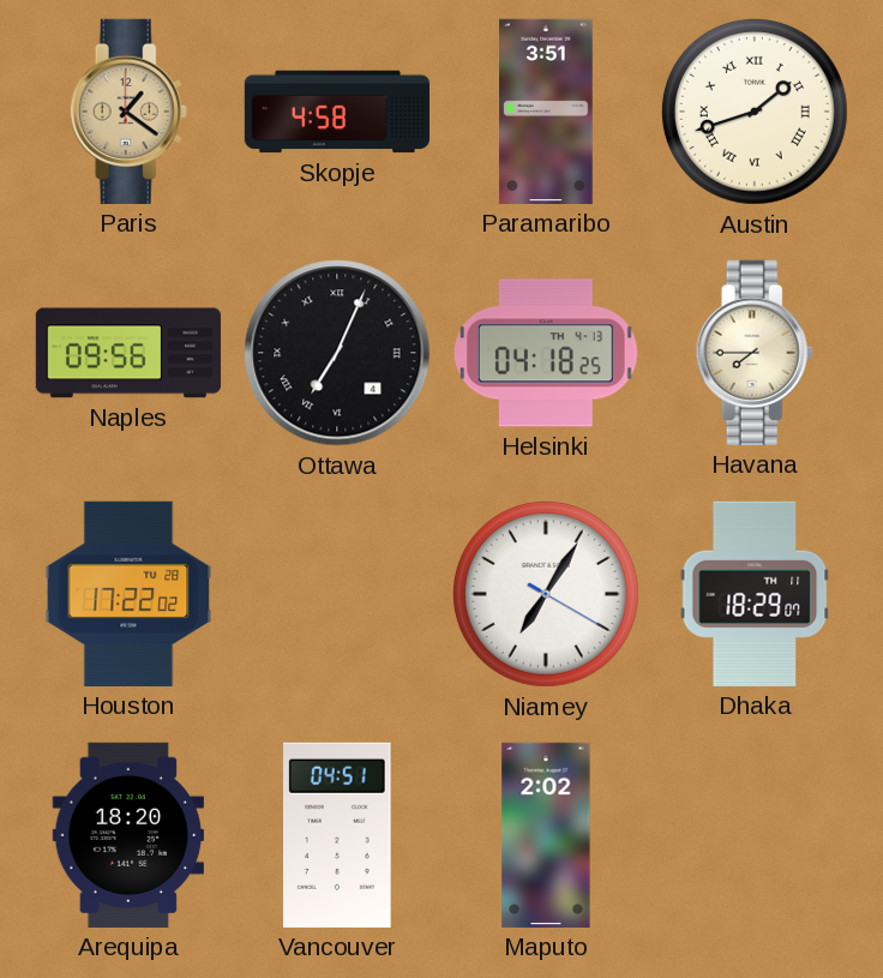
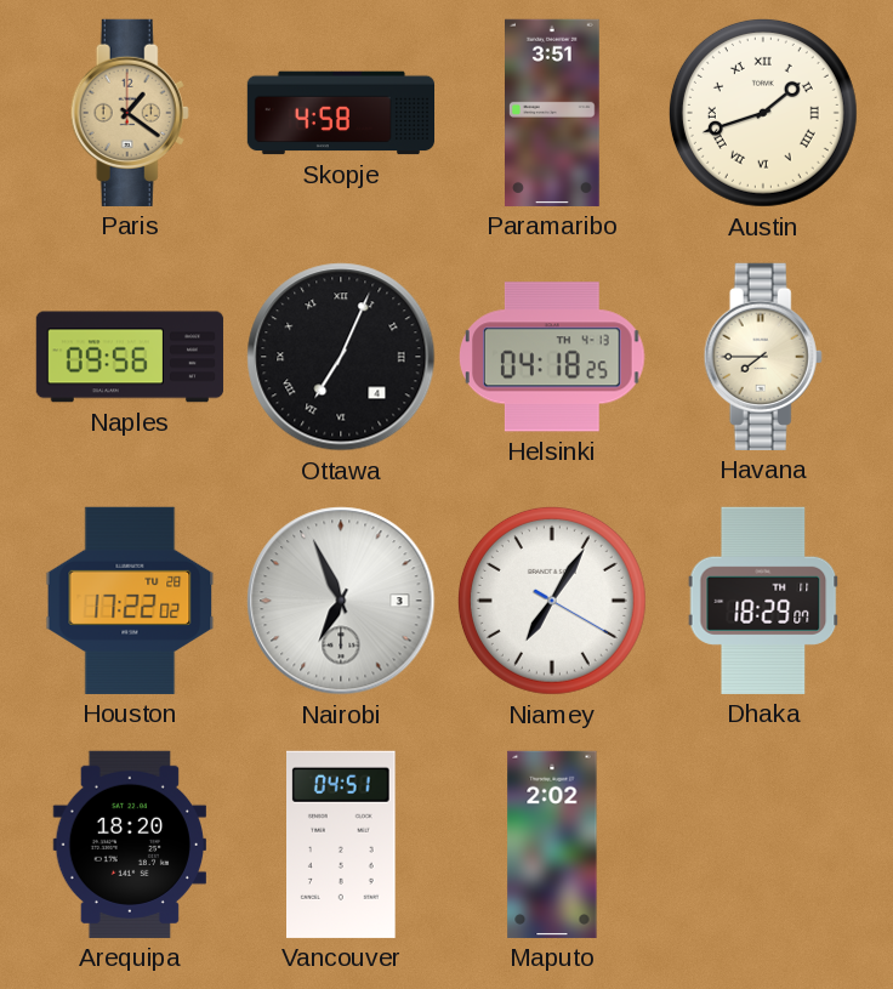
Nairobi: none -> 6:56 (341, 601)
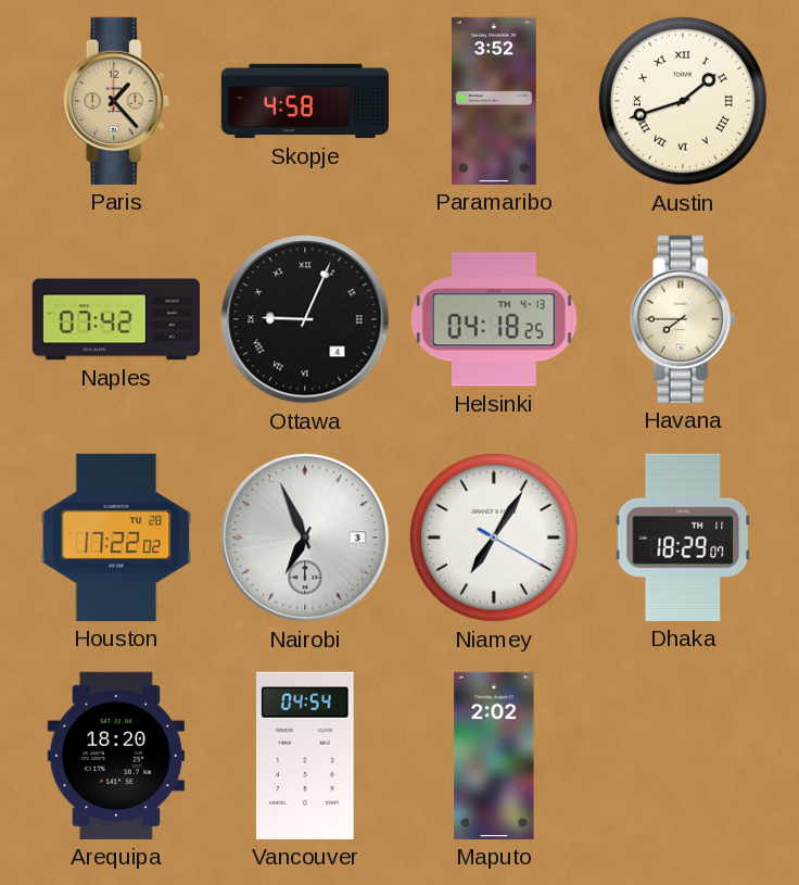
Paris: 1:21 -> 1:23 (116, 101)
Paramaribo: 3:51 -> 3:52 (495, 101)
Naples: 09:56 -> 07:42 (116, 319)
Ottawa: 7:04 -> 9:04 (305, 319)
Vancouver: 04:51 -> 04:54 (306, 756)
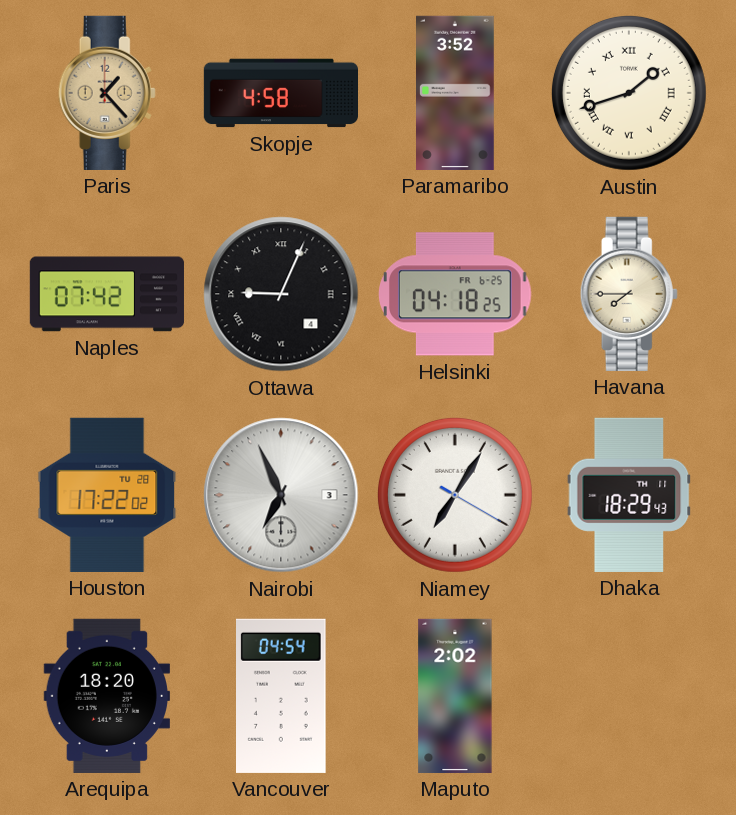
Helsinki date: TH 4-13 -> FR 6-25 (456, 294)
Dhaka: 18:29:07 -> 18:29:43 (629, 495)
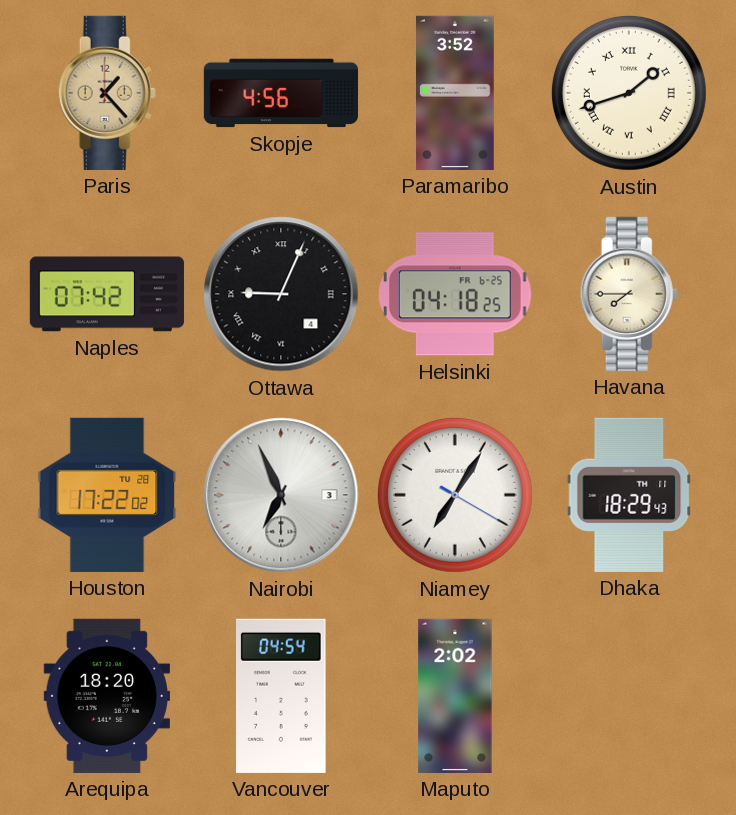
Skopje: 4:58 -> 4:56 (280, 93)
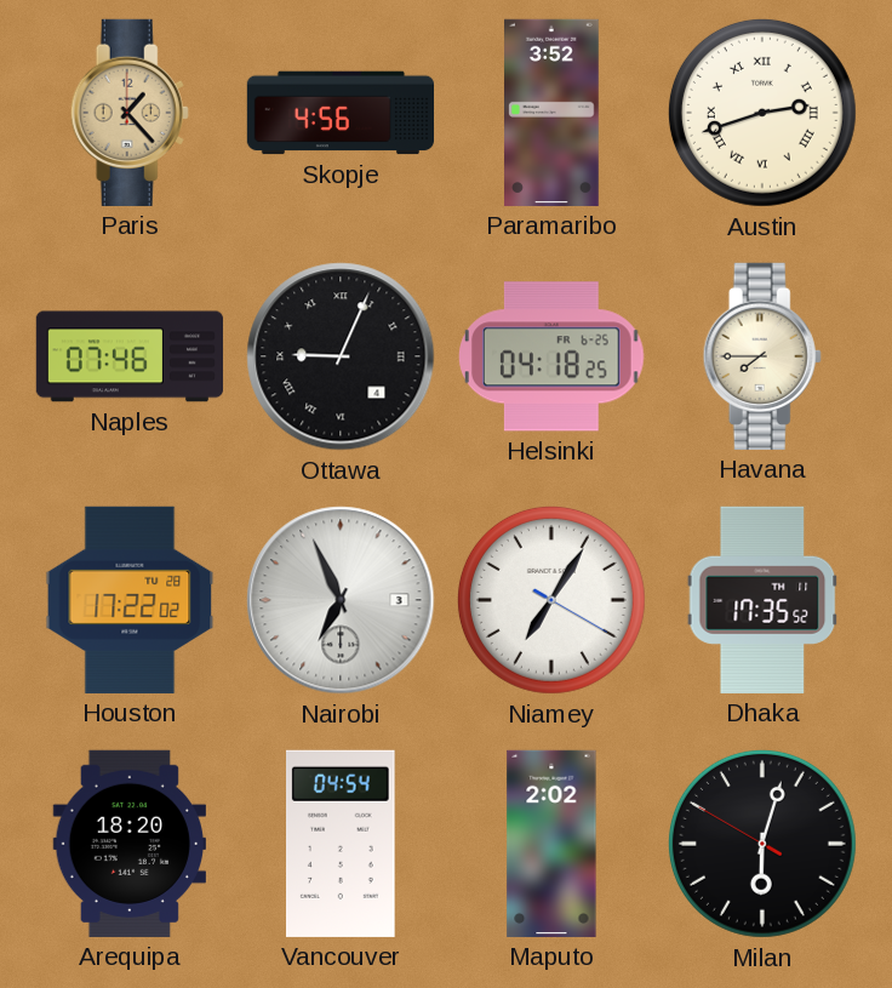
Austin: 1:42 -> 2:42 (762, 113)
Naples: 07:42 -> 07:46 (130, 356)
Dhaka: 18:29 -> 17:35 (762, 600)
Milan: none -> 6:02 (762, 844)
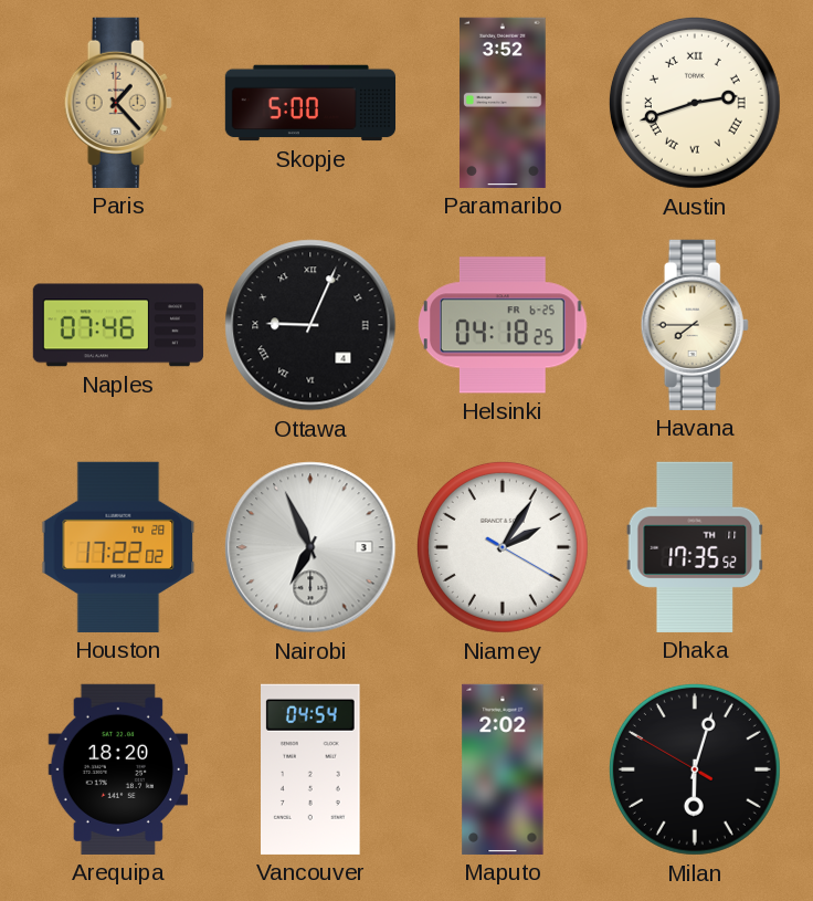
Skopje: 4:56 -> 5:00 (309, 103)
Niamey: 7:05 -> 2:05 (503, 547)
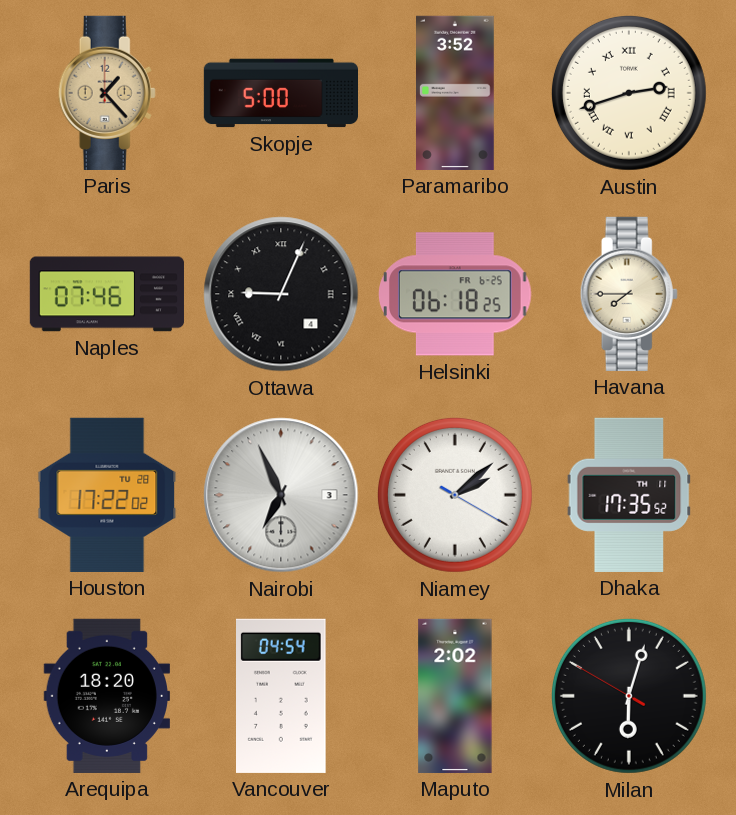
Helsinki: 04:18 -> 06:18 (456, 294)
Niamey: 2:05 -> 2:08 (455, 495)
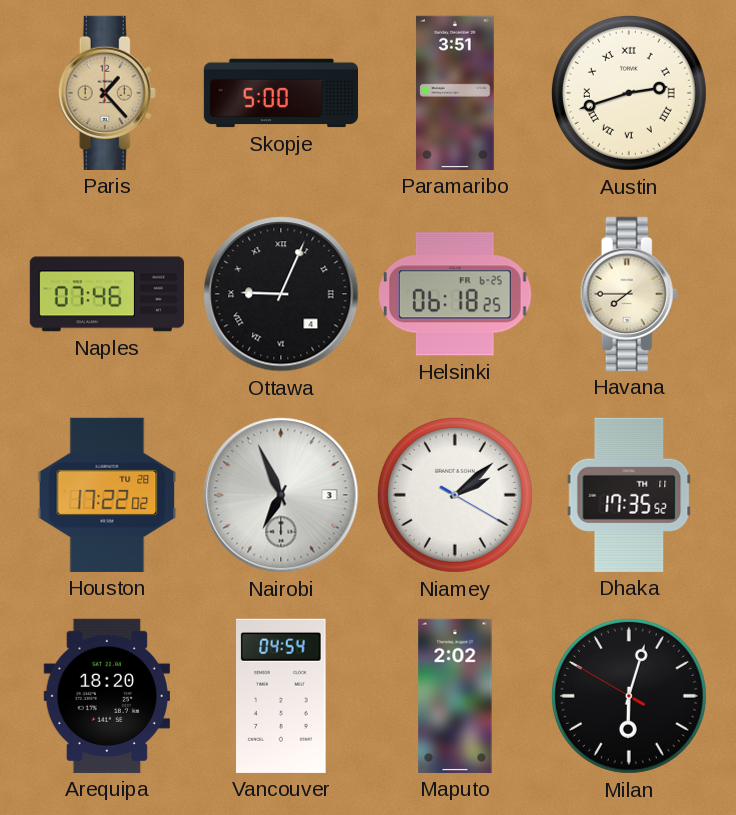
Paramaribo: 3:52 -> 3:51 (456, 93)
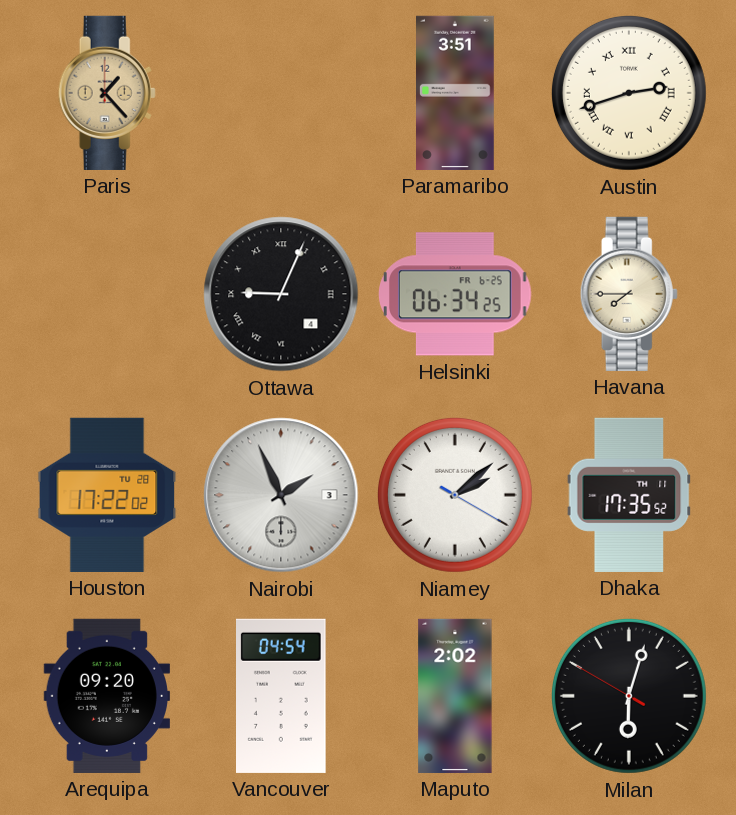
Skopje: 5:00 -> none (280, 93)
Naples: 07:46 -> none (107, 294)
Helsinki: 06:18 -> 06:34 (456, 294)
Nairobi: 6:56 -> 1:56 (281, 495)
Arequipa: 18:20 -> 09:20 (106, 696)
